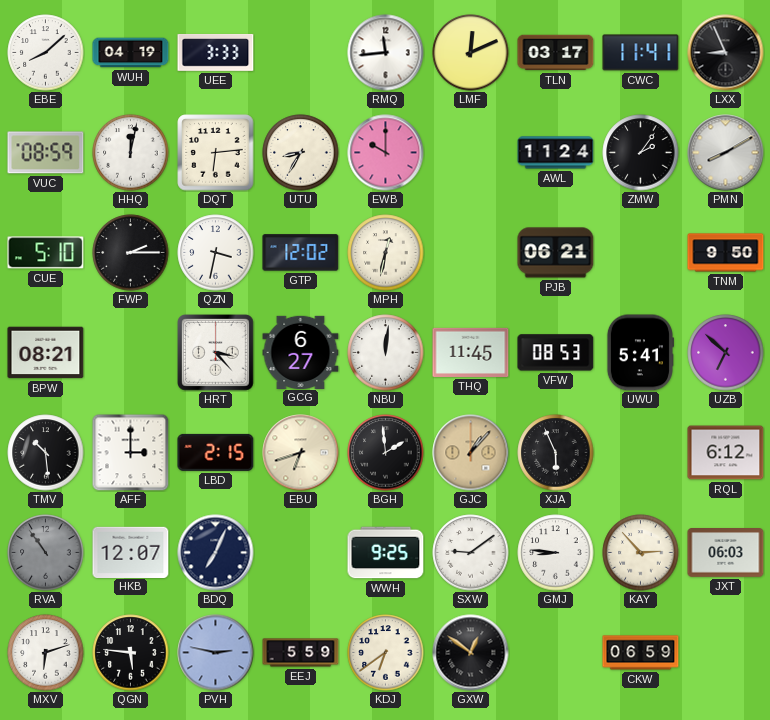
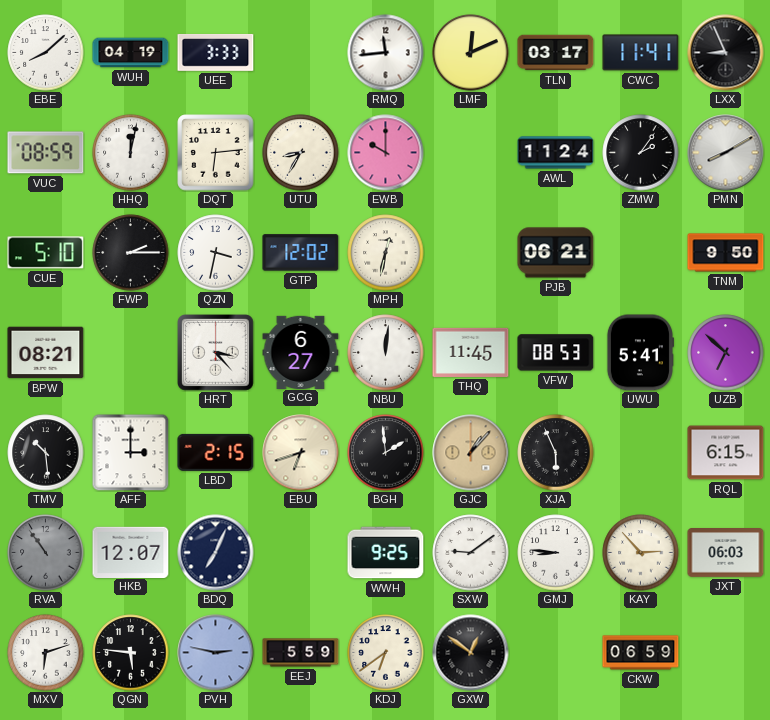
RQL: 6:12 -> 6:15 (726, 453)
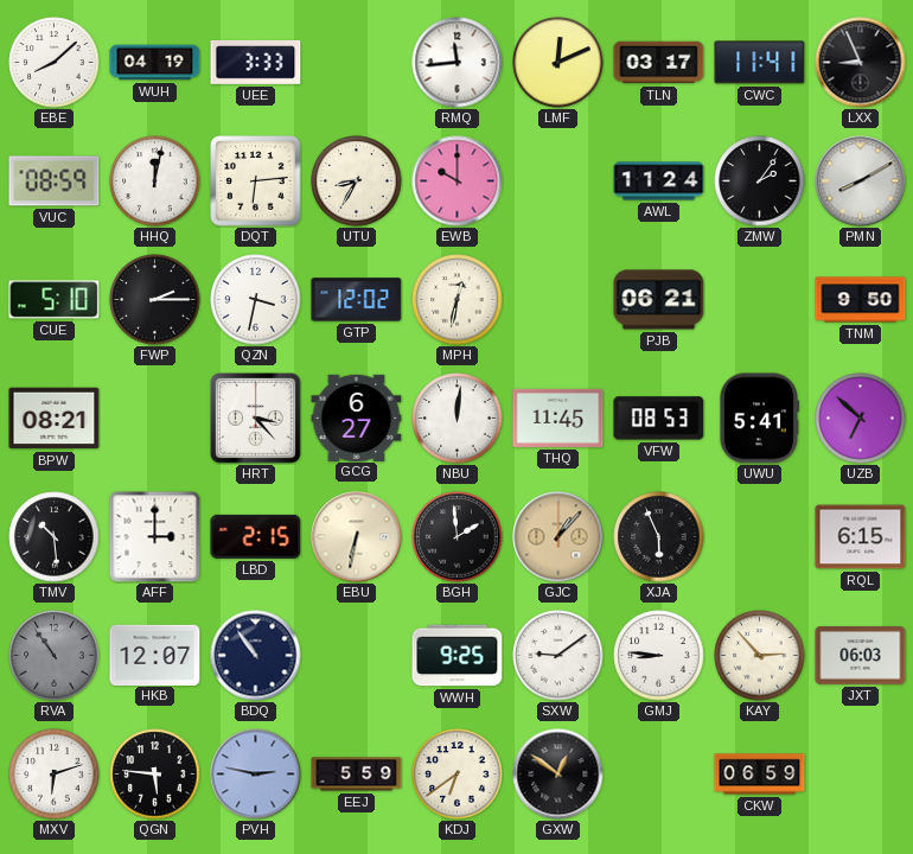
EBU: 6:42 -> 6:32 (357, 537)
BDQ: 7:04 -> 10:54 (256, 656)
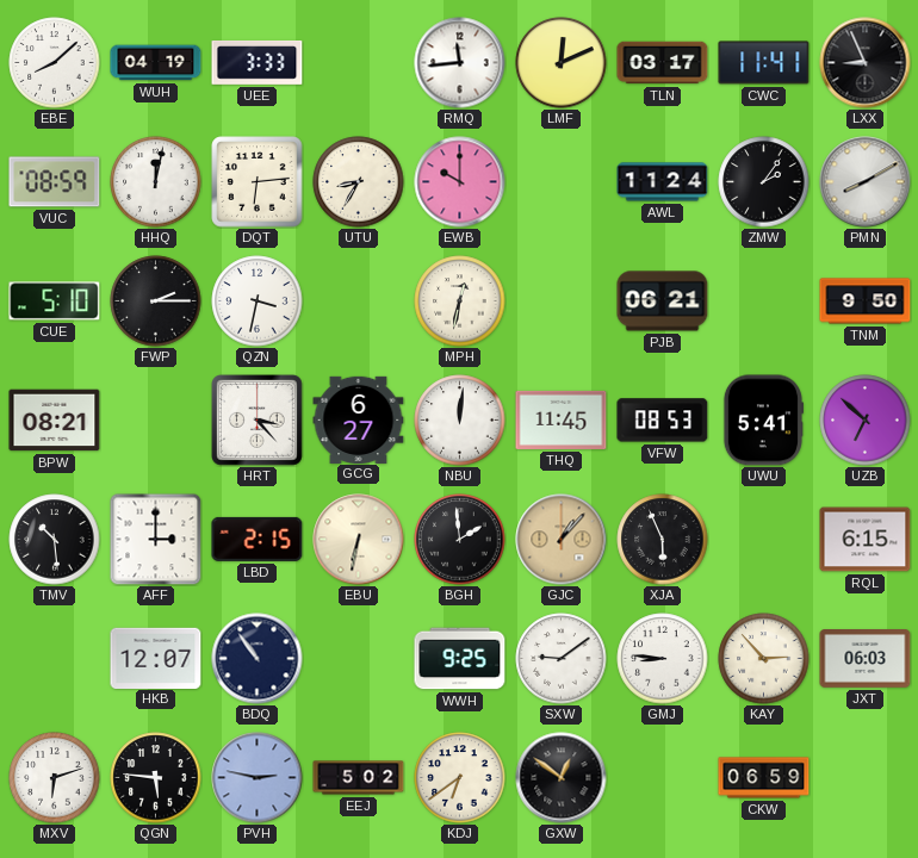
GTP: 12:02 -> none (357, 300)
RVA: 10:54 -> none (55, 656)
EEJ: 5:59 -> 5:02 (359, 778)
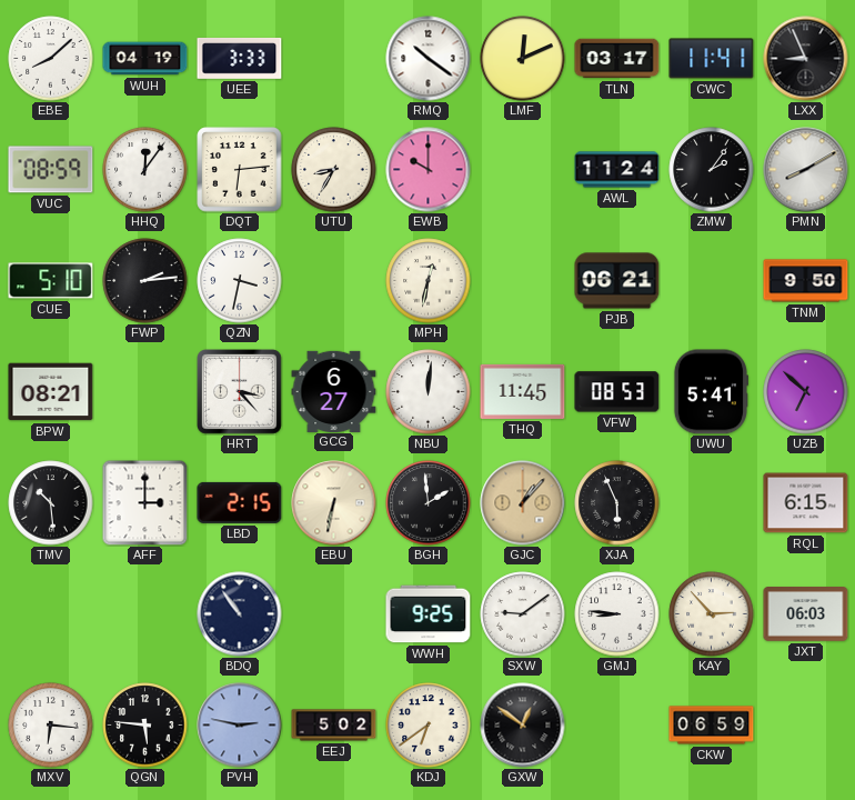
RMQ: 11:44 -> 10:21 (429, 59)
HHQ: 12:02 -> 12:06 (145, 170)
FWP: 2:15 -> 2:14 (145, 281)
HKB: 12:07 -> none (156, 658)
MXV: 6:12 -> 6:16 (51, 726)
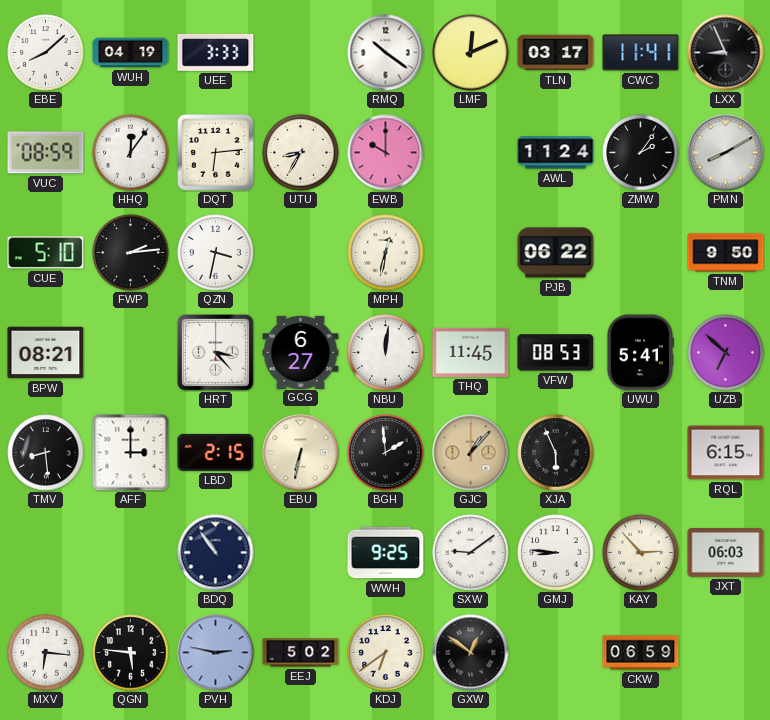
PJB: 06:21 -> 06:22 (556, 253)
TMV: 10:29 -> 8:29 (46, 453)
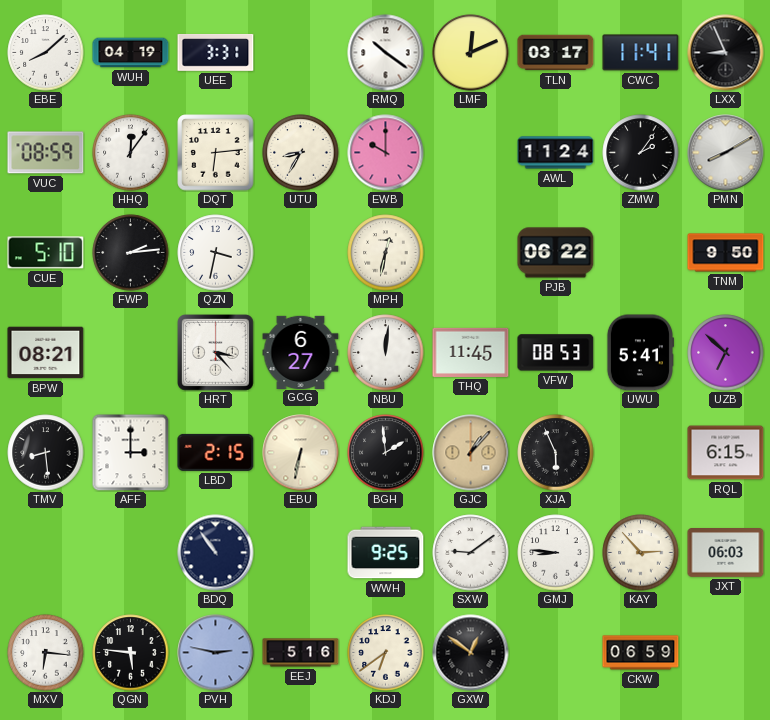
UEE: 3:33 -> 3:31 (216, 52)
EEJ: 5:02 -> 5:16 (301, 653)
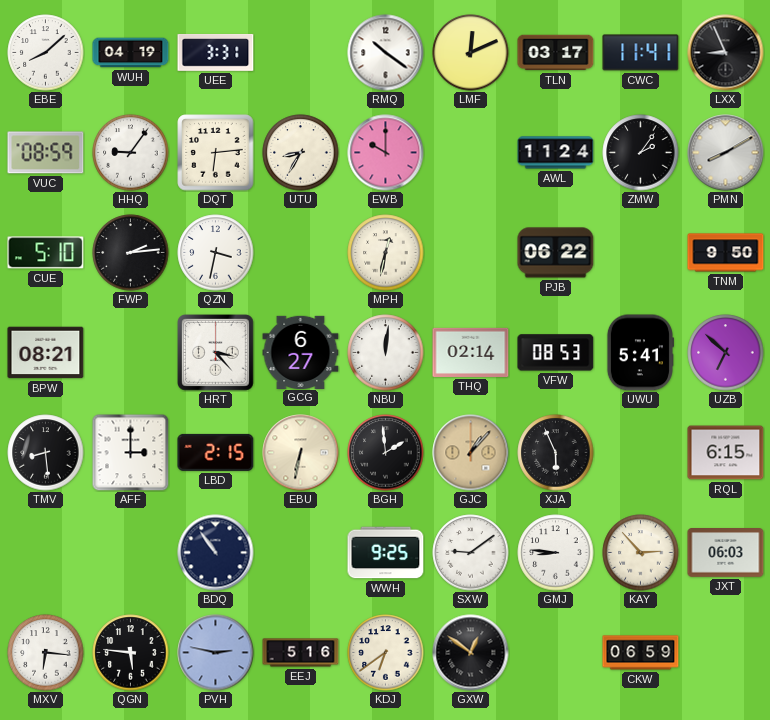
HHQ: 12:06 -> 9:06 (131, 153)
THQ: 11:45 -> 02:14 (471, 352)
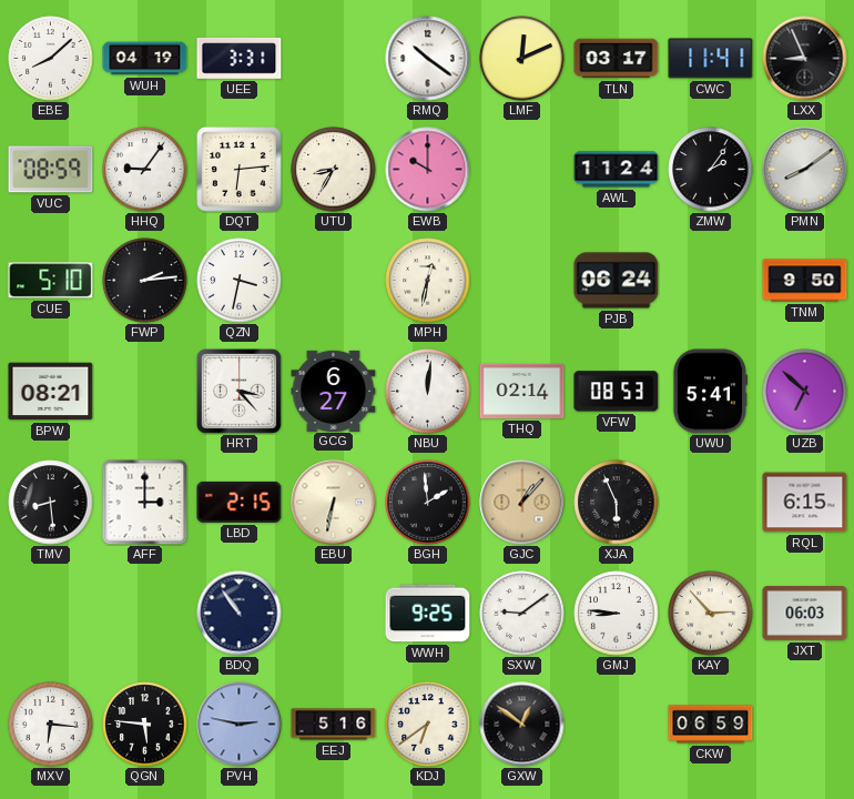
PMN: 8:10 -> 8:09 (805, 170)
PJB: 06:22 -> 06:24 (617, 281)
